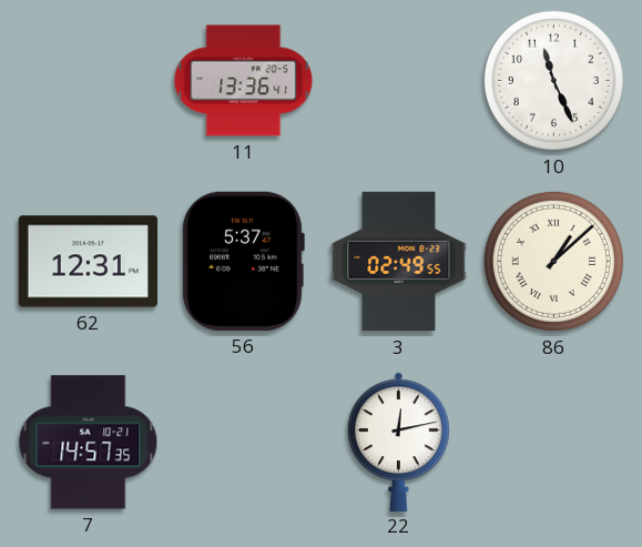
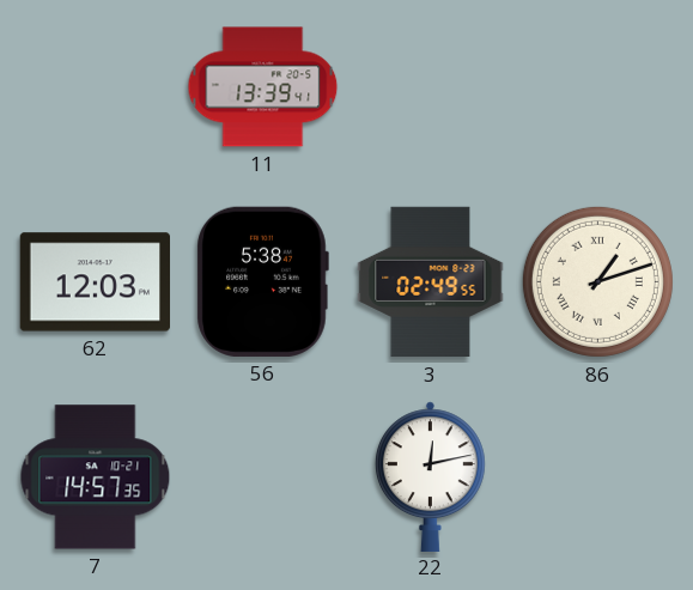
11: 13:36 -> 13:39 (263, 87)
10: 11:26 -> none (553, 80)
62: 12:31 -> 12:03 (95, 282)
56: 5:37 -> 5:38 (262, 281)
86: 1:08 -> 1:12 (597, 281)
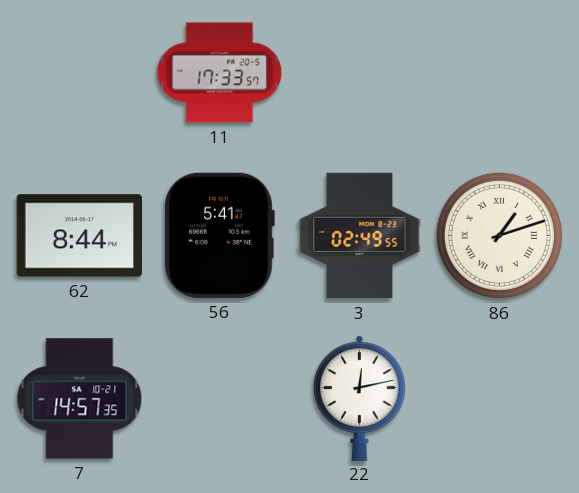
11: 13:39 -> 17:33 (220, 73)
62: 12:03 -> 8:44 (79, 236)
56: 5:38 -> 5:41 (219, 235)
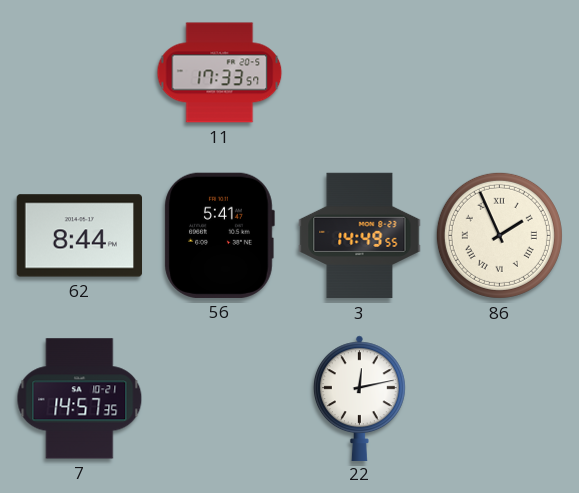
3: 02:49 -> 14:49 (360, 236)
86: 1:12 -> 1:56 (499, 235)
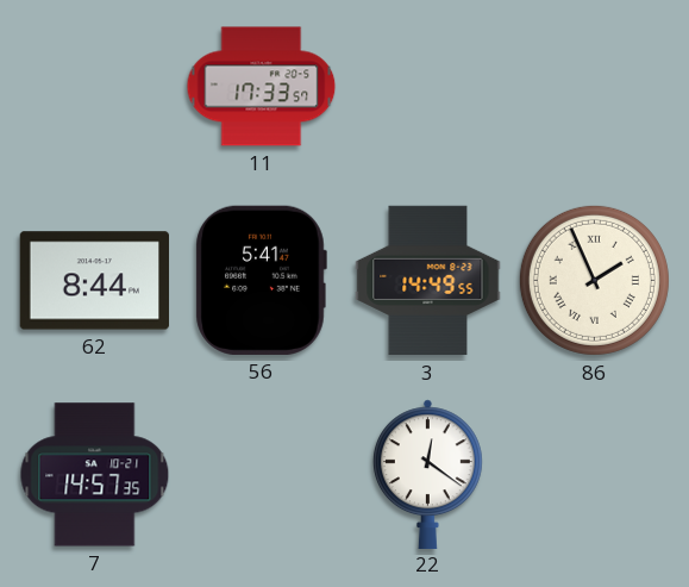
22: 12:13 -> 12:21 (427, 474)
